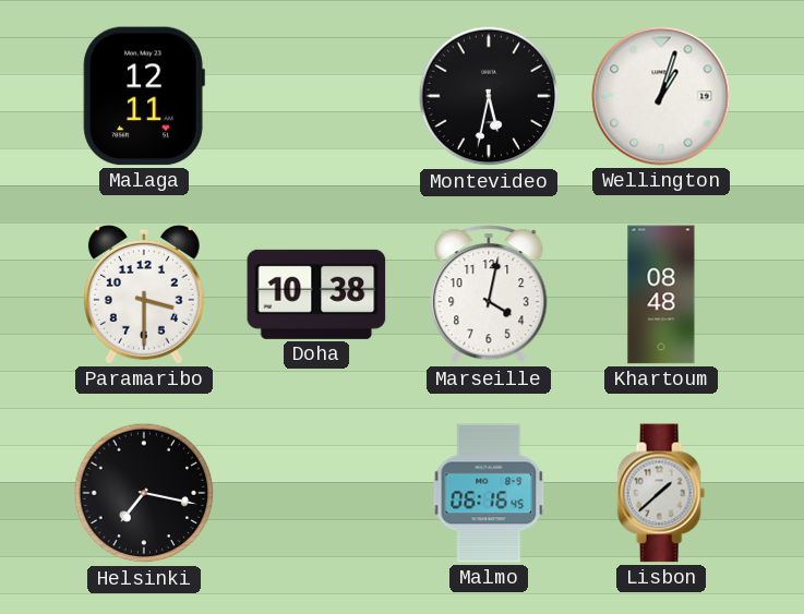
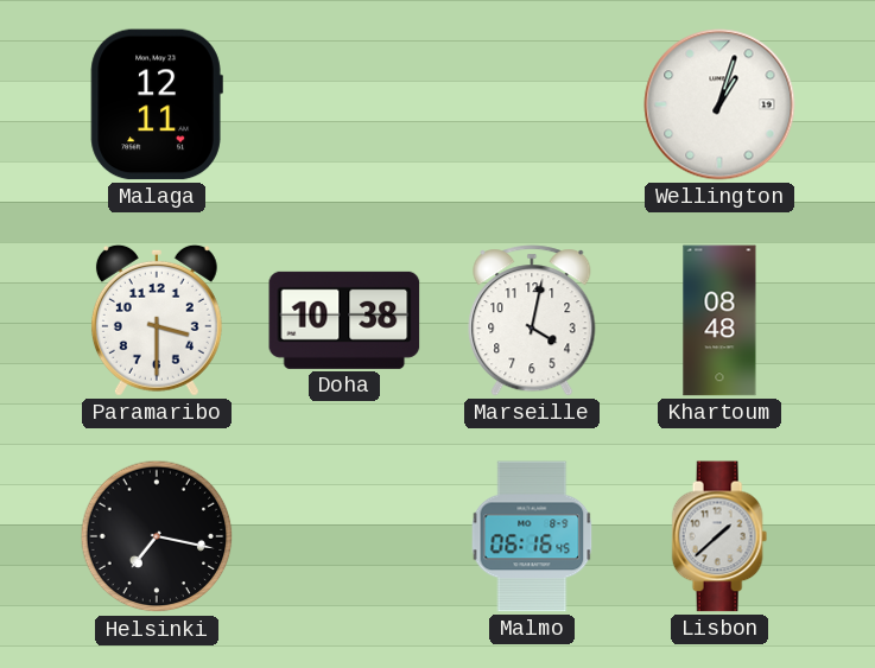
Montevideo: 5:32 -> none (489, 96)
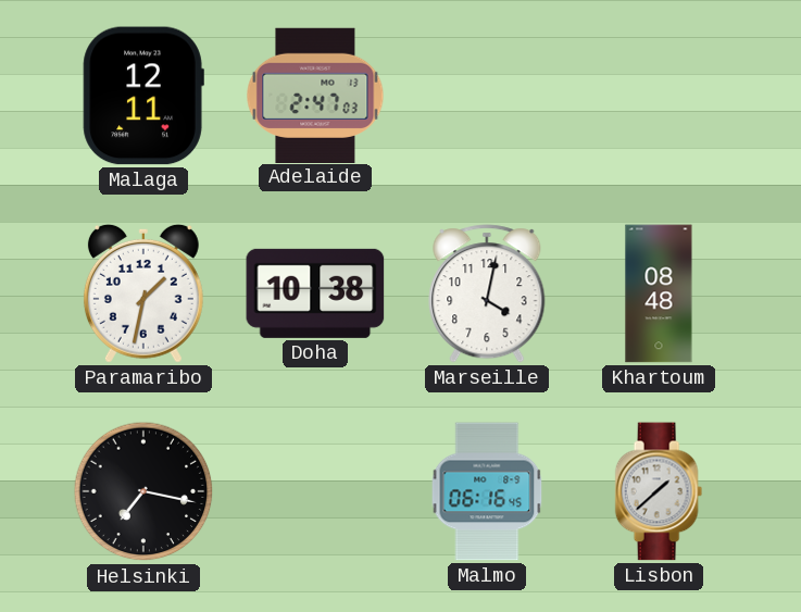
Adelaide: none -> 2:47 (315, 95)
Wellington: 1:03 -> none (719, 104)
Paramaribo: 3:30 -> 1:32 (143, 293)
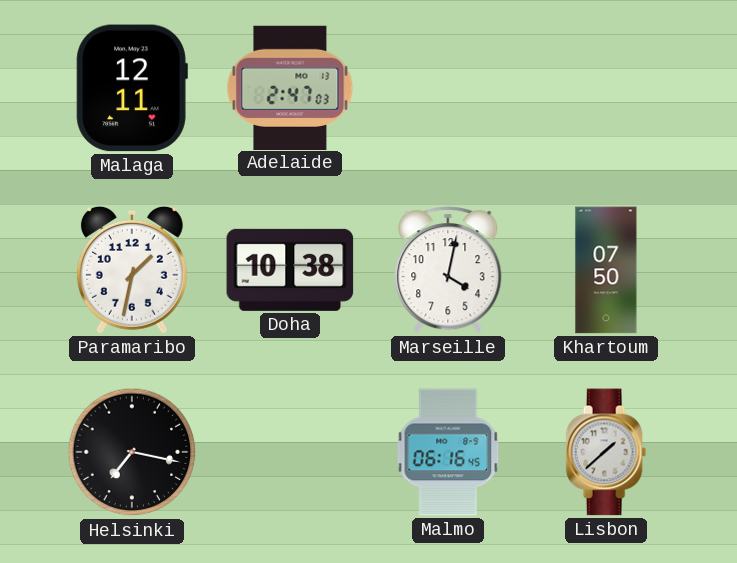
Khartoum: 08:48 -> 07:50 (606, 270)
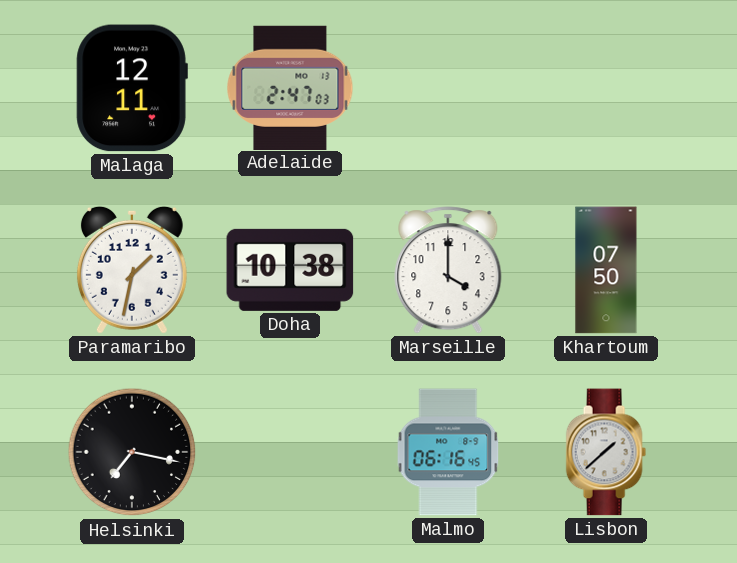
Marseille: 4:02 -> 4:00 (448, 270)
